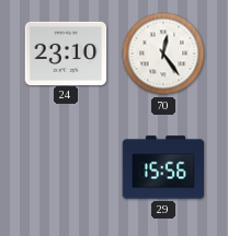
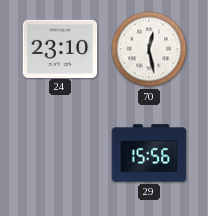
70: 12:24 -> 12:28 (149, 49)
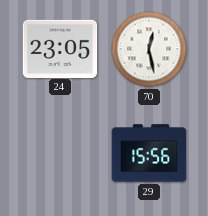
24: 23:10 -> 23:05 (60, 48)
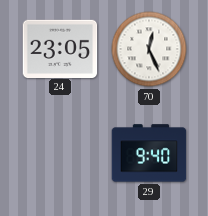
70: 12:28 -> 12:26 (149, 49)
29: 15:56 -> 9:40 (149, 153)
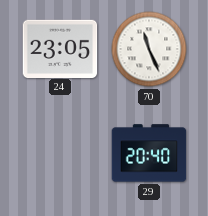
70: 12:26 -> 11:26 (149, 49)
29: 9:40 -> 20:40 (149, 153)
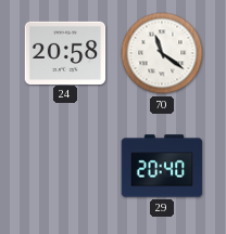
24: 23:05 -> 20:58 (65, 52)
70: 11:26 -> 11:21 (162, 53)
